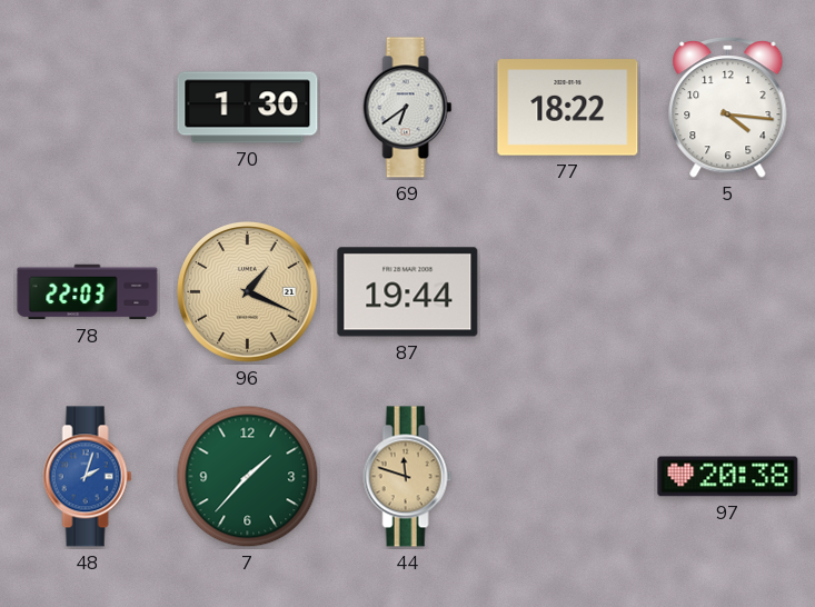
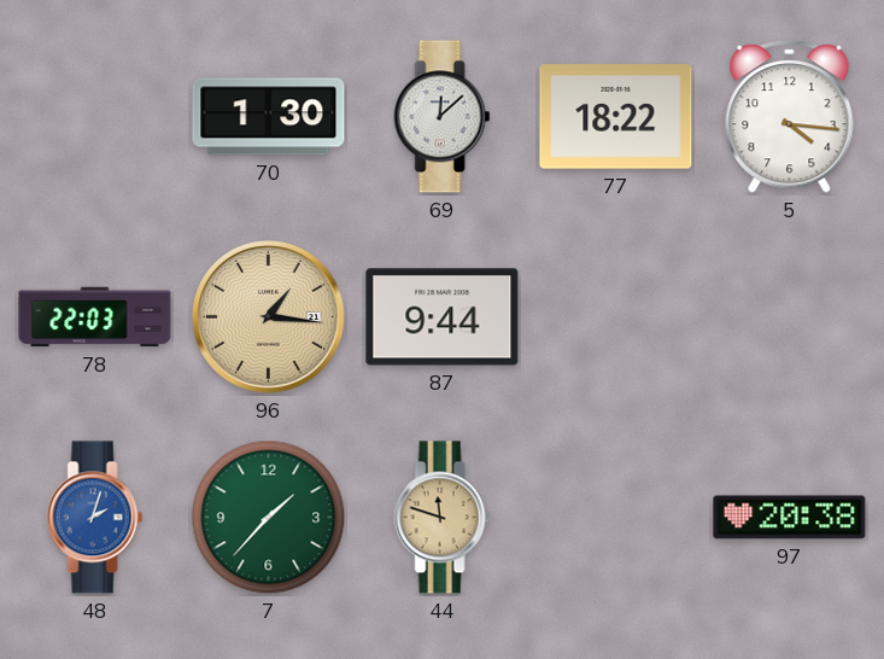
69: 6:39 -> 12:08 (443, 117)
96: 1:19 -> 1:16 (269, 317)
87: 19:44 -> 9:44 (443, 317)
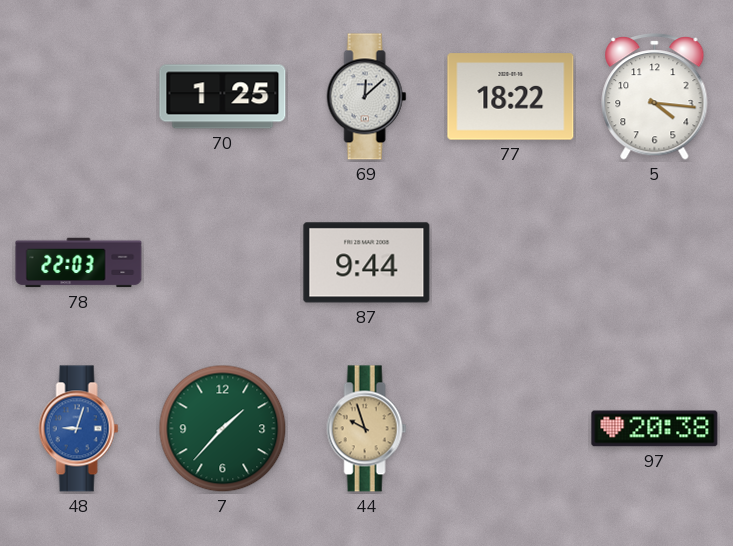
70: 1:30 -> 1:25 (223, 97)
96: 1:16 -> none (269, 317)
48: 2:03 -> 9:03 (79, 429)
44: 11:48 -> 9:57 (367, 429)
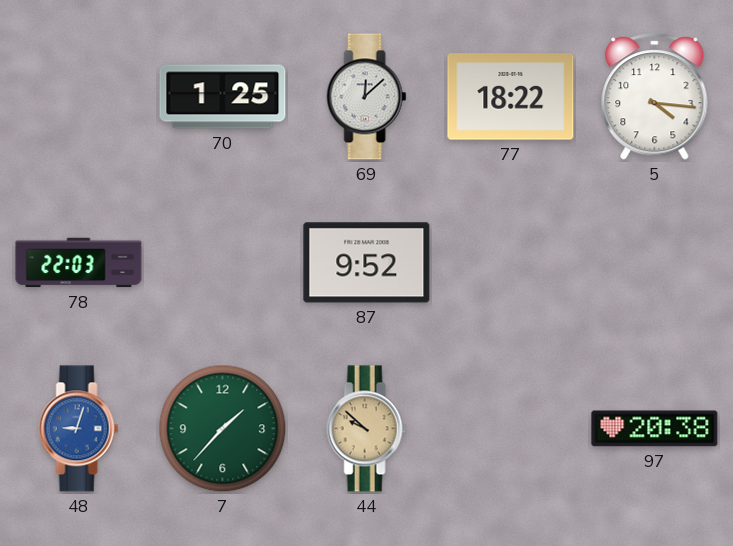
87: 9:44 -> 9:52 (367, 263)
44: 9:57 -> 9:52 (367, 429)
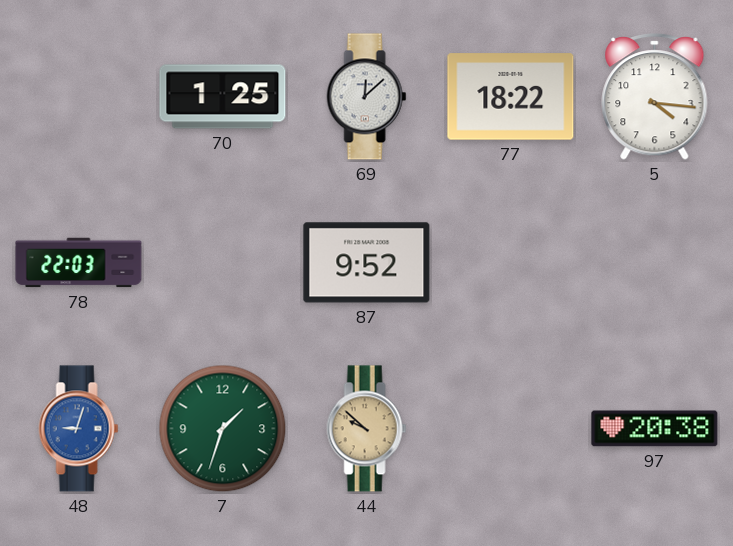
7: 1:37 -> 1:33 (223, 429)
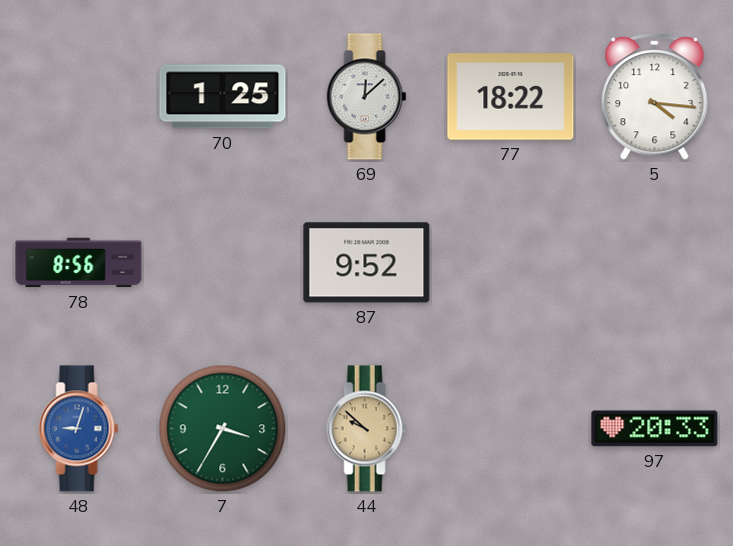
78: 22:03 -> 8:56 (79, 263)
7: 1:33 -> 3:35 (223, 429)
97: 20:38 -> 20:33 (655, 429)
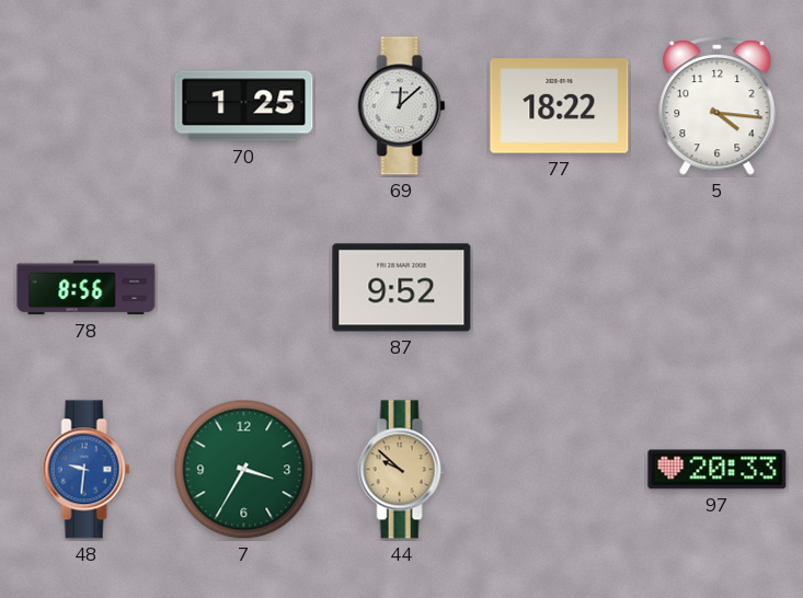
48: 9:03 -> 9:31 (87, 470)
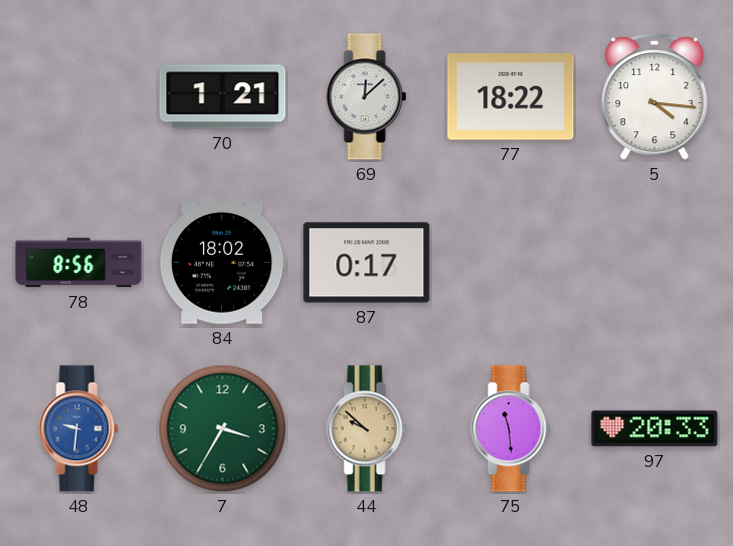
70: 1:25 -> 1:21 (223, 97)
84: none -> 18:02 (222, 263)
87: 9:52 -> 0:17 (367, 263)
75: none -> 11:29 (511, 429)
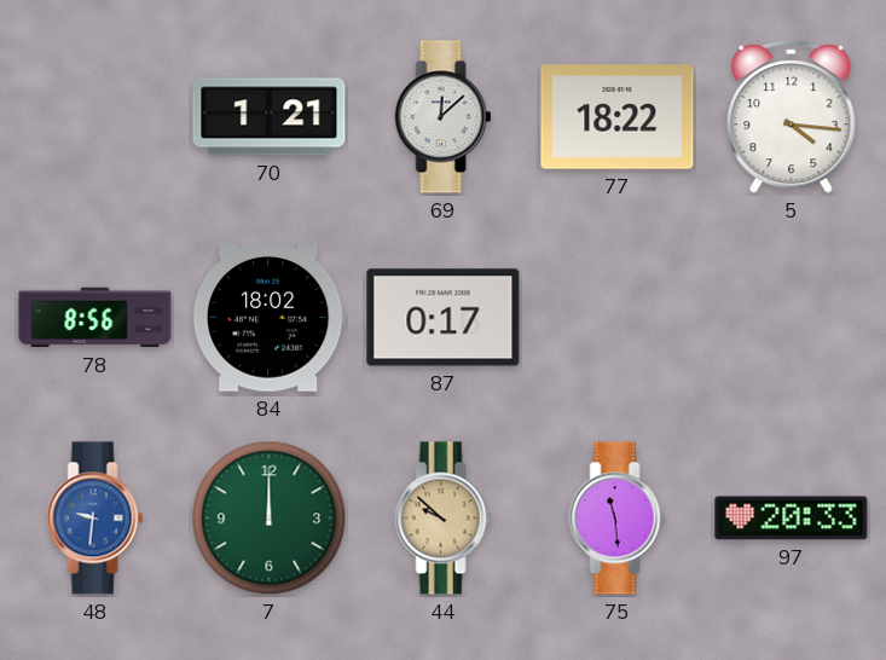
7: 3:35 -> 12:00 (270, 519)
